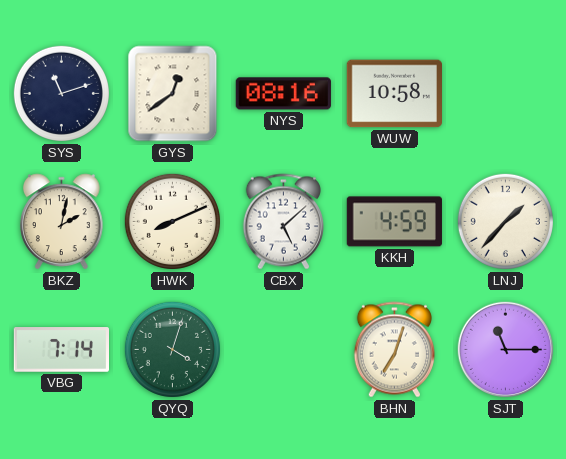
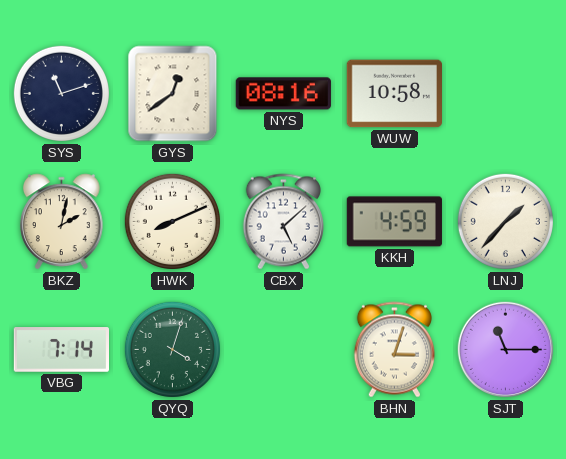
BHN: 7:03 -> 3:03 (394, 350)
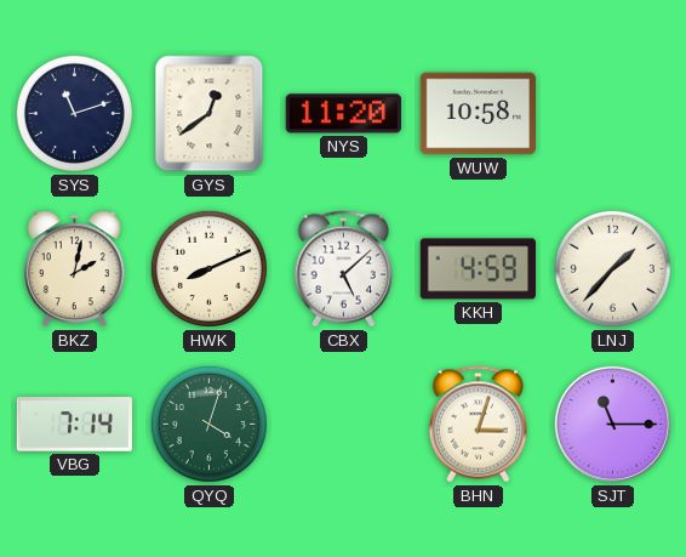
NYS: 08:16 -> 11:20 (343, 114)
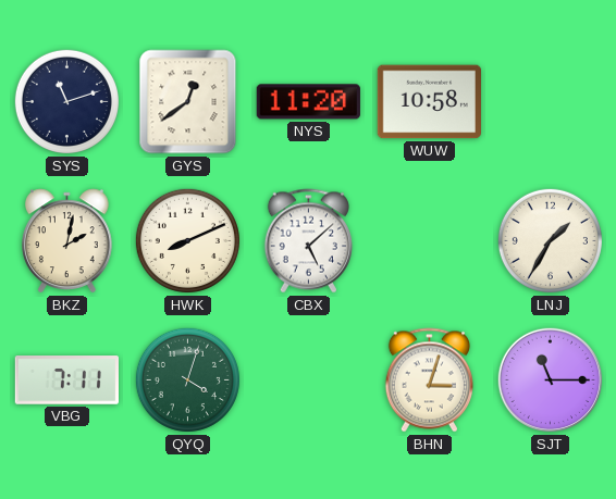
KKH: 4:59 -> none (478, 269)
LNJ: 1:37 -> 1:35 (550, 240)
VBG: 7:14 -> 7:11 (66, 381)
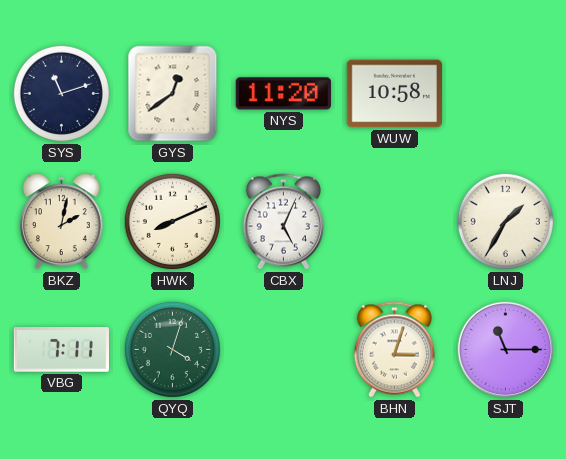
CBX: 5:08 -> 5:04 (283, 222)
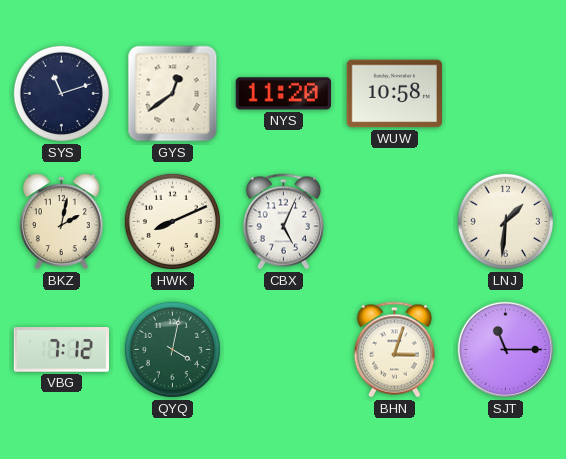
LNJ: 1:35 -> 1:31 (505, 221)
VBG: 7:11 -> 7:12 (61, 350)
QYQ: 4:03 -> 4:02 (172, 349)
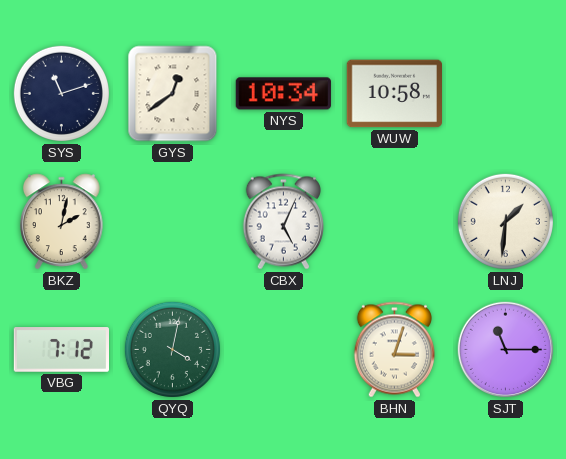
NYS: 11:20 -> 10:34 (283, 94)
HWK: 8:11 -> none (172, 221)
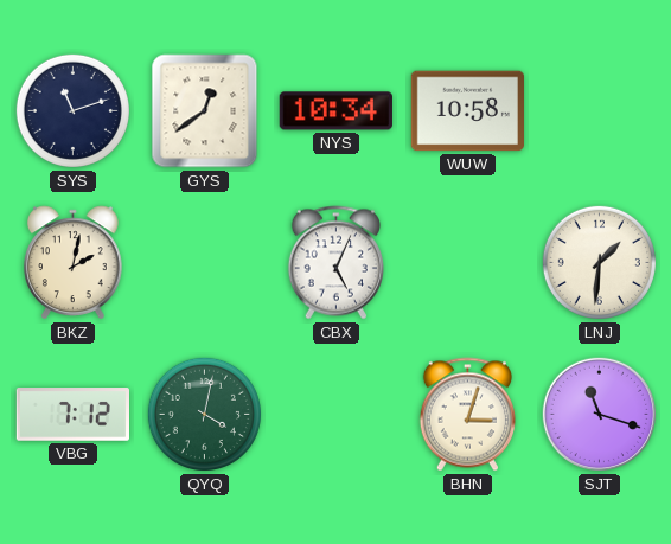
SJT: 11:15 -> 11:18 (600, 415)
